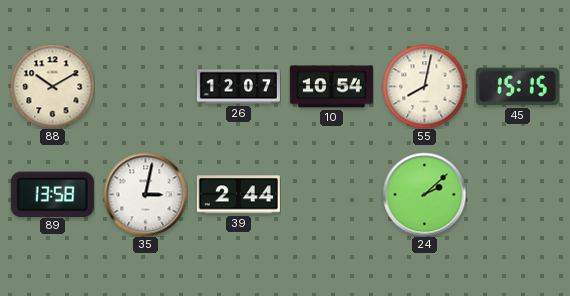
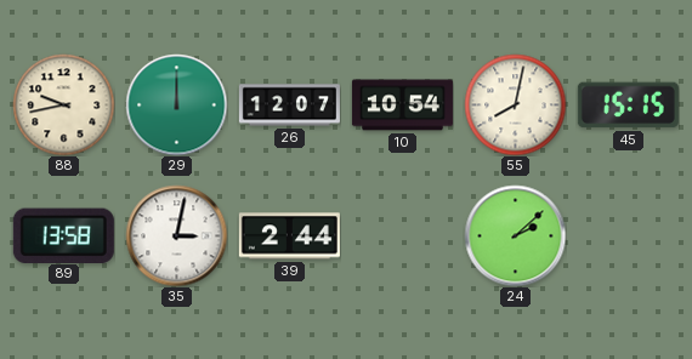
88: 10:10 -> 9:43 (63, 104)
29: none -> 12:00 (176, 104)
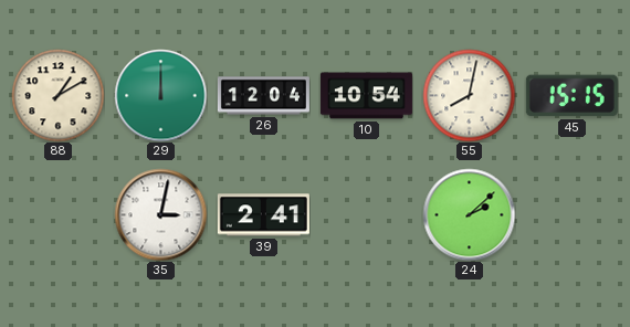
88: 9:43 -> 1:10 (57, 95)
26: 12:07 -> 12:04 (263, 96)
89: 13:58 -> none (63, 235)
39: 2:44 -> 2:41 (263, 215)
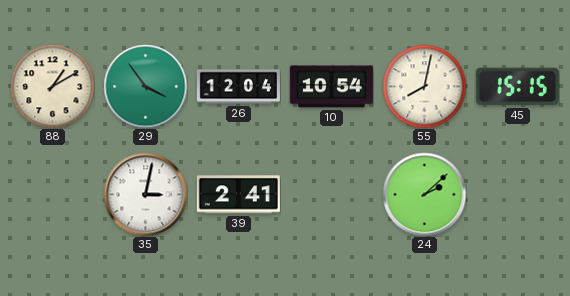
29: 12:00 -> 3:54 (145, 86)
